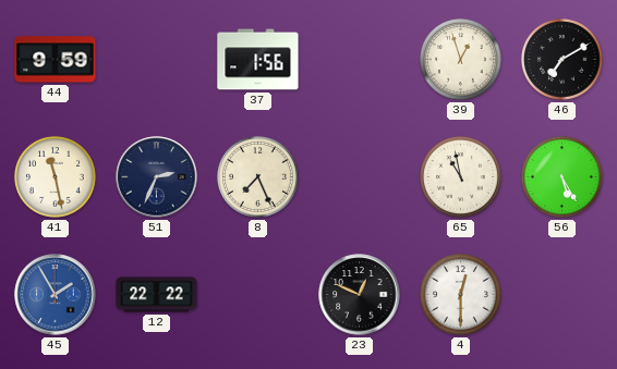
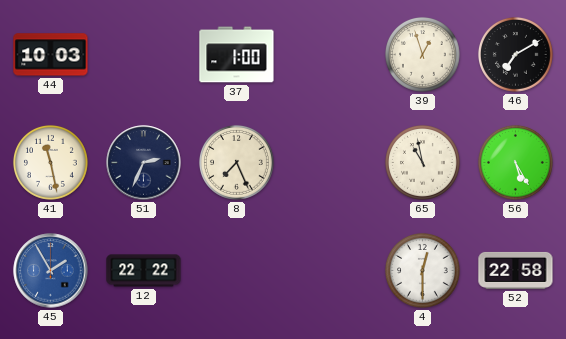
44: 9:59 -> 10:03 (51, 55)
37: 1:56 -> 1:00 (237, 55)
23: 12:49 -> none (360, 295)
52: none -> 22:58 (516, 270)
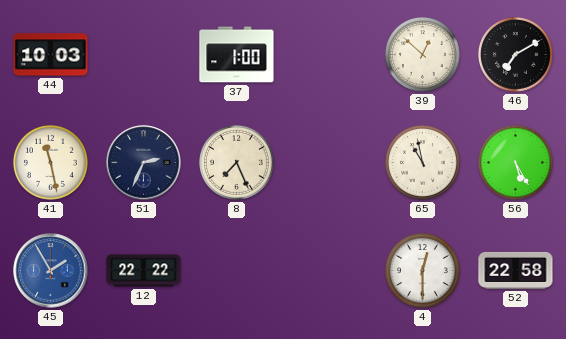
39: 12:57 -> 12:52 (423, 55)
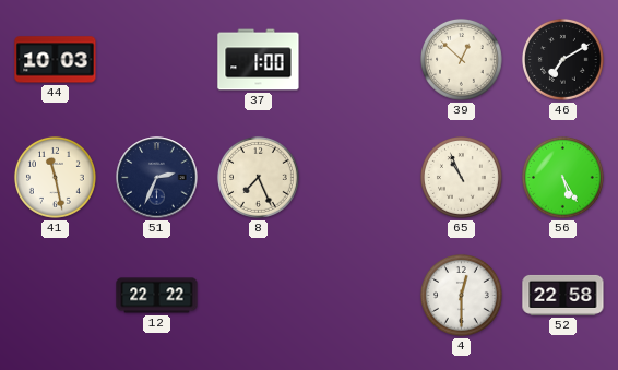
65: 10:58 -> 10:56 (462, 178)
45: 1:55 -> none (51, 271)
